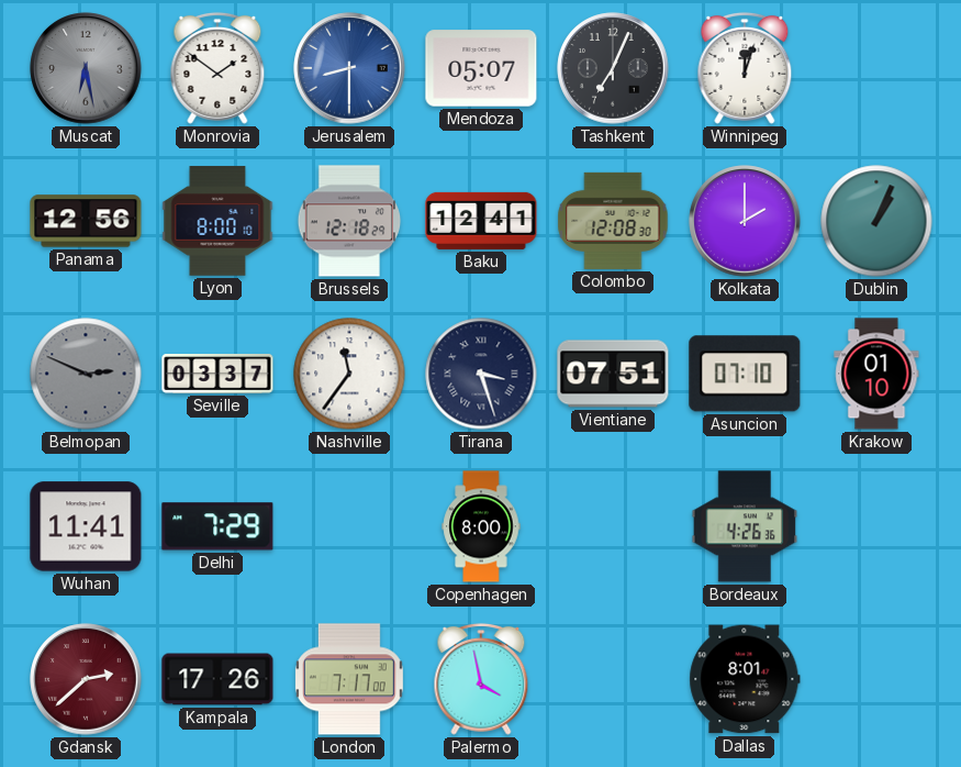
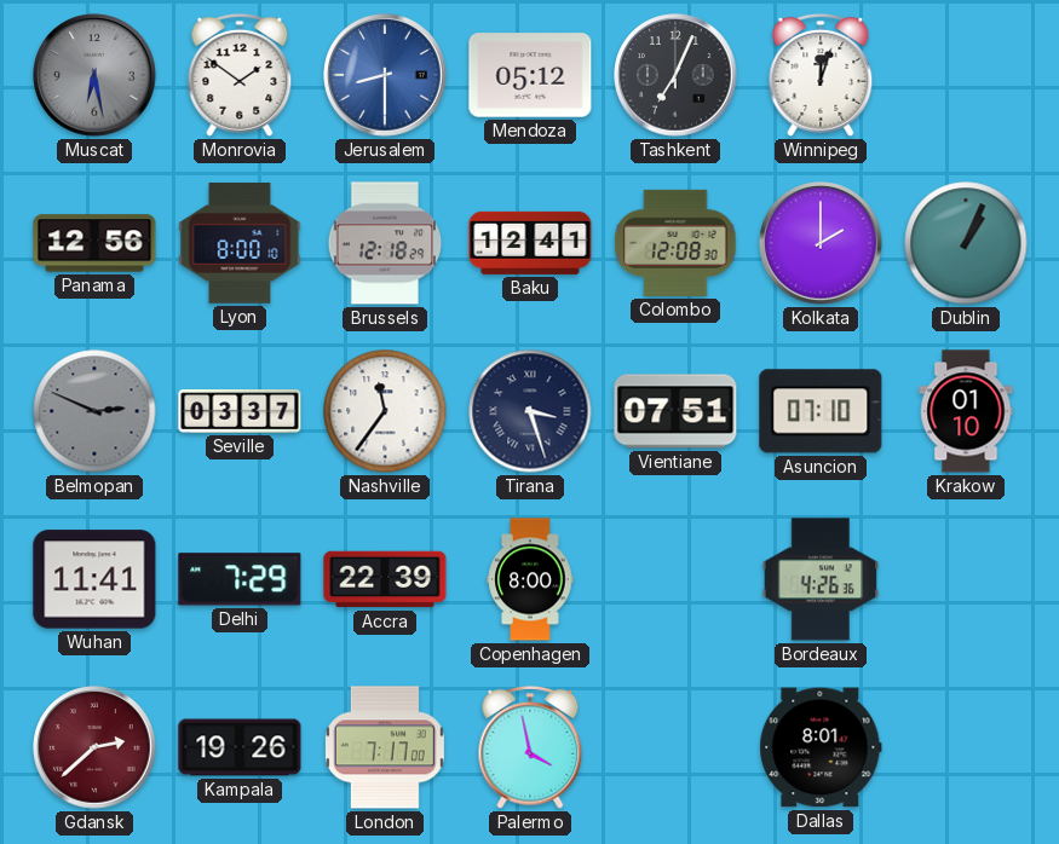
Mendoza: 05:07 -> 05:12 (530, 75)
Accra: none -> 22:39 (385, 579)
Kampala: 17:26 -> 19:26 (240, 747)
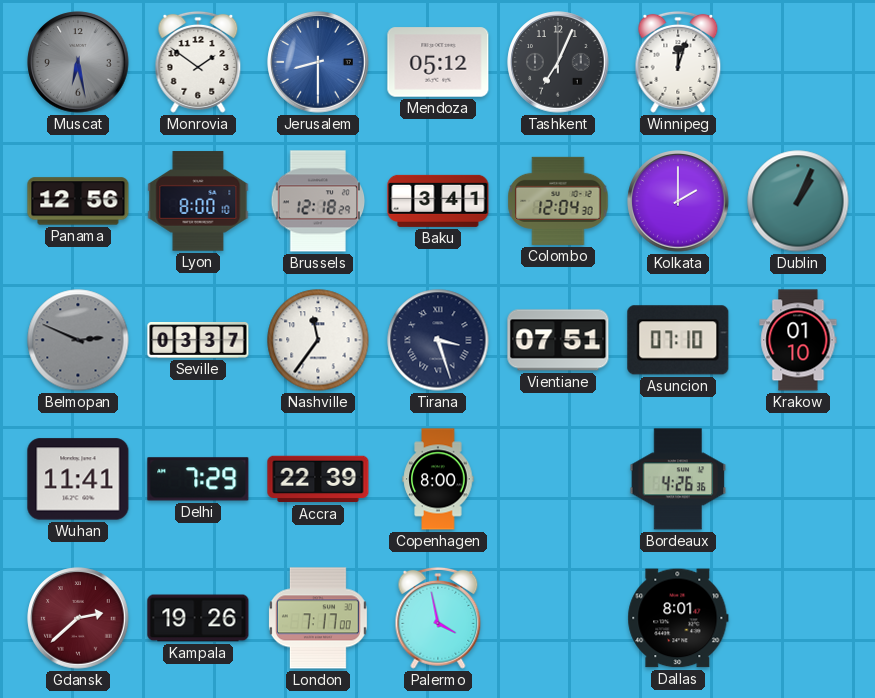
Baku: 12:41 -> 3:41 (438, 201)
Colombo: 12:08 -> 12:04 (558, 201)
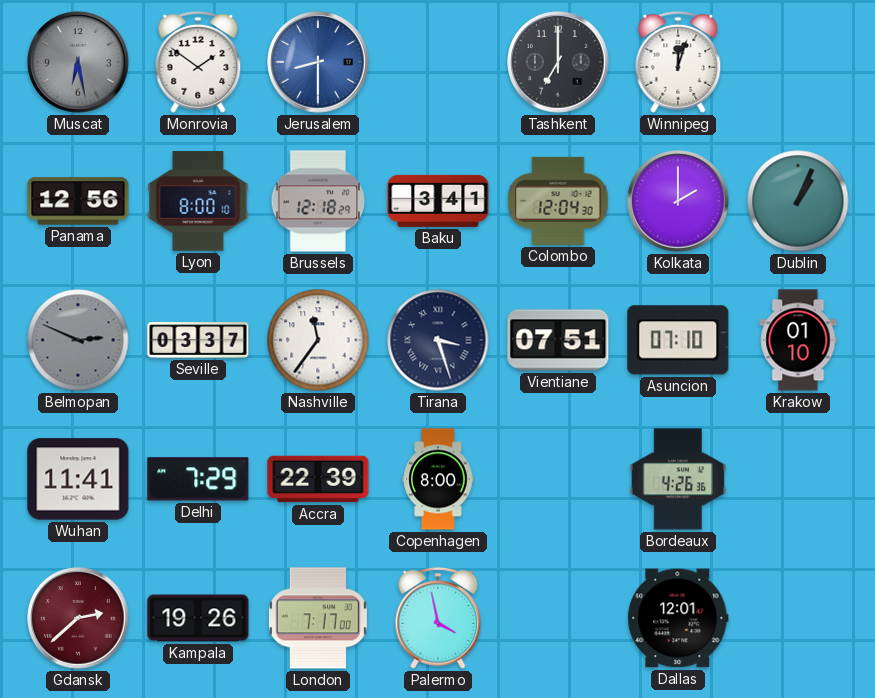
Mendoza: 05:12 -> none (438, 62)
Tashkent: 7:04 -> 7:00 (558, 62)
Dallas: 8:01 -> 12:01 (678, 618)
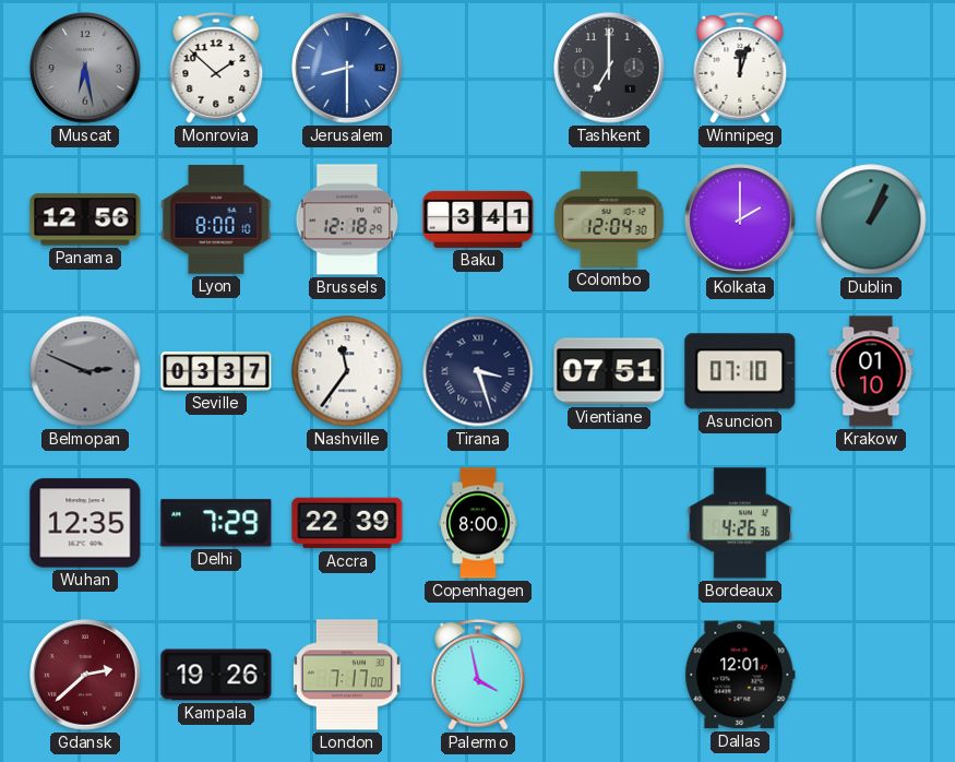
Monrovia: 1:51 -> 1:52 (216, 68)
Wuhan: 11:41 -> 12:35 (85, 523)
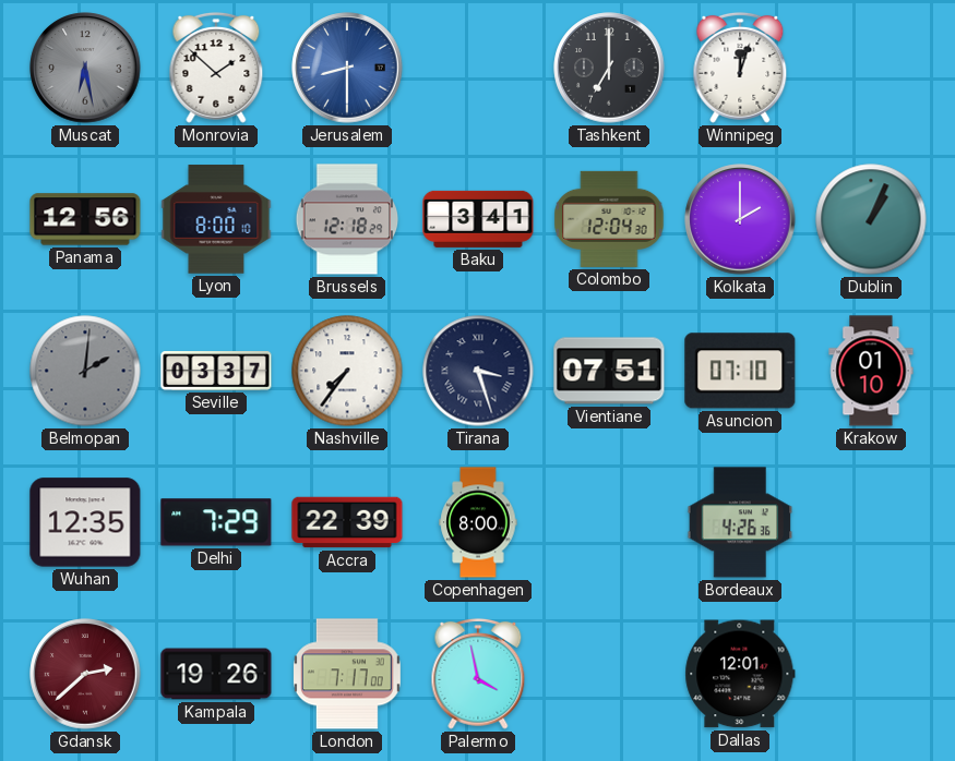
Belmopan: 2:49 -> 2:01 (85, 371)
Nashville: 11:36 -> 7:36 (347, 371)
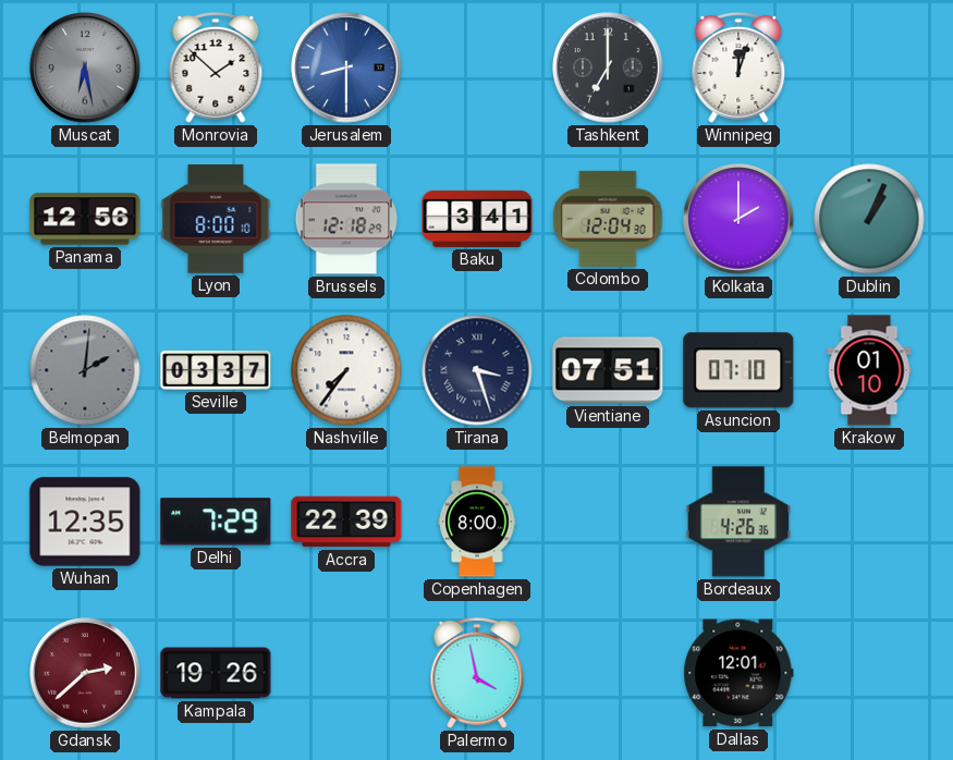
London: 7:17 -> none (347, 674)
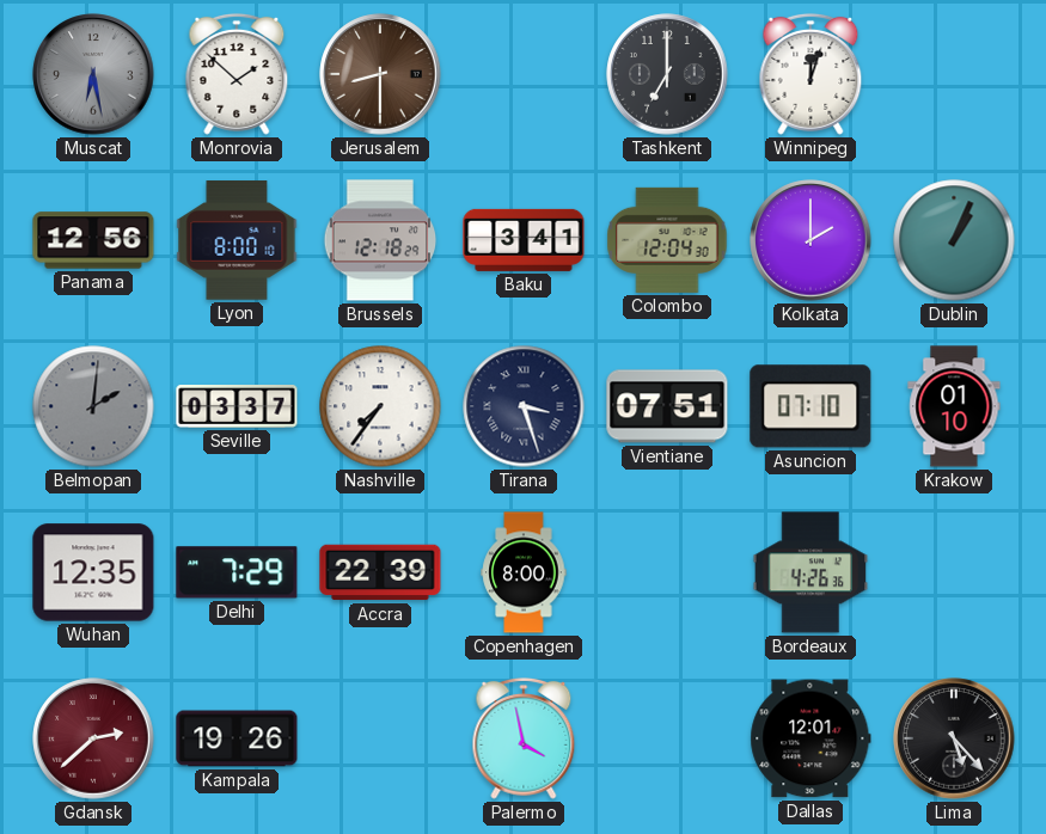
Jerusalem dial: blue -> brown (380, 74)
Lima: none -> 5:23 (954, 738)
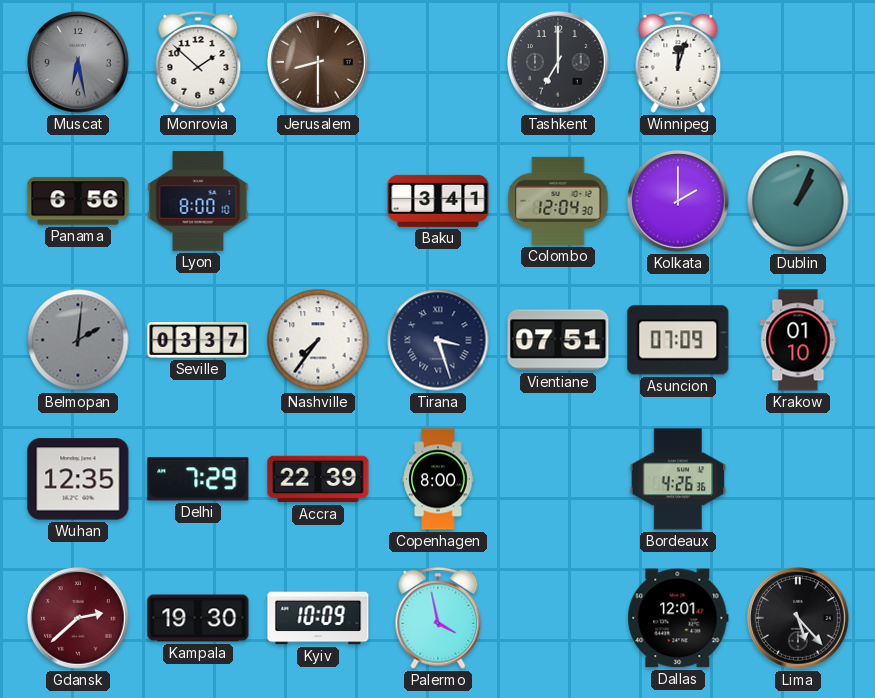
Panama: 12:56 -> 6:56 (78, 201)
Brussels: 12:18 -> none (380, 240)
Asuncion: 07:10 -> 07:09 (678, 340)
Kampala: 19:26 -> 19:30 (198, 618)
Kyiv: none -> 10:09 (318, 618)
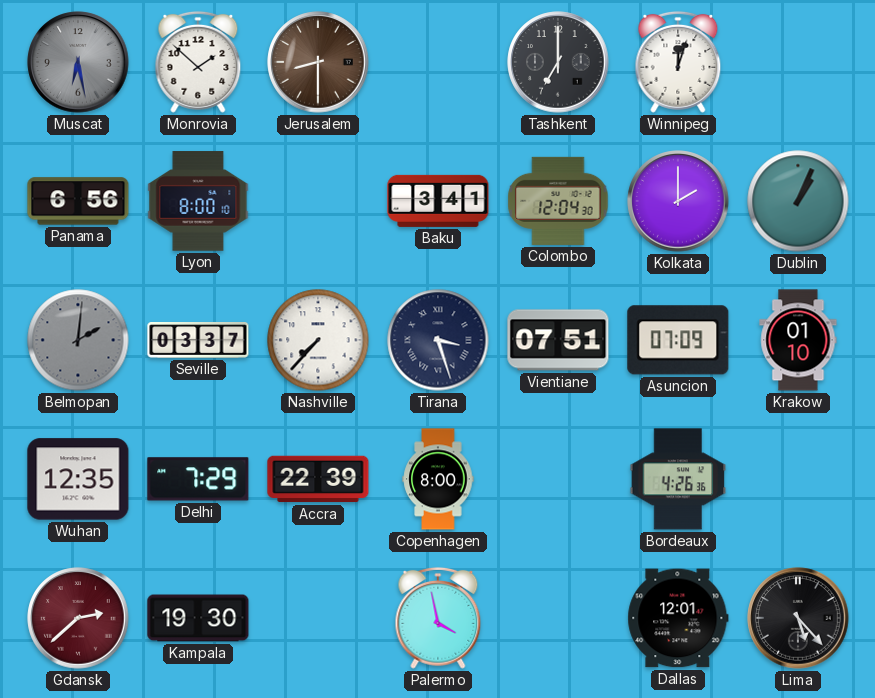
Nashville: 7:36 -> 7:37 (318, 340)
Kyiv: 10:09 -> none (318, 618)
